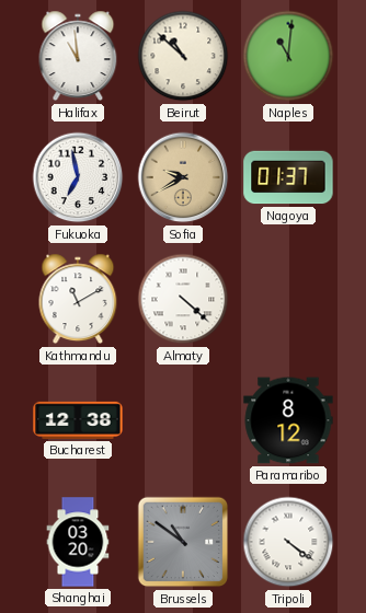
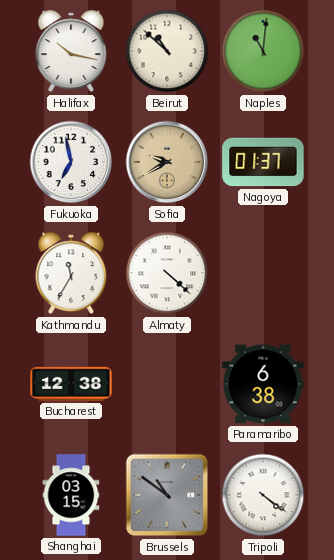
Halifax: 10:59 -> 10:17 (71, 51)
Kathmandu: 11:10 -> 11:35 (71, 273)
Paramaribo: 8:12 -> 6:38 (263, 384)
Shanghai: 03:20 -> 03:15 (71, 495)
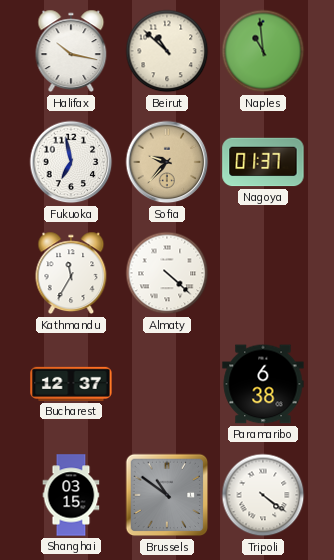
Naples: 11:01 -> 10:59 (263, 51)
Sofia: 9:40 -> 9:37 (167, 162)
Bucharest: 12:38 -> 12:37 (71, 384)
